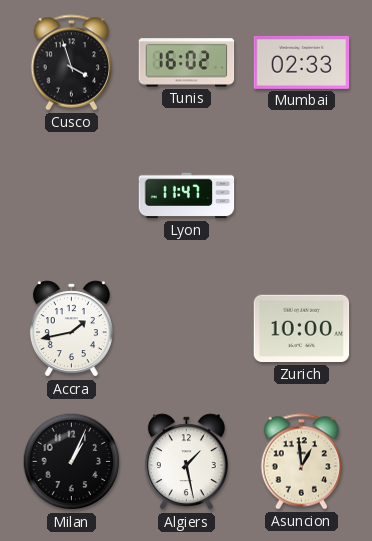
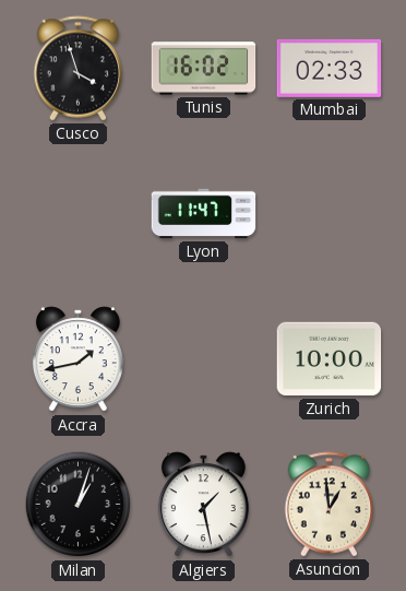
Milan: 1:04 -> 1:03 (79, 505)
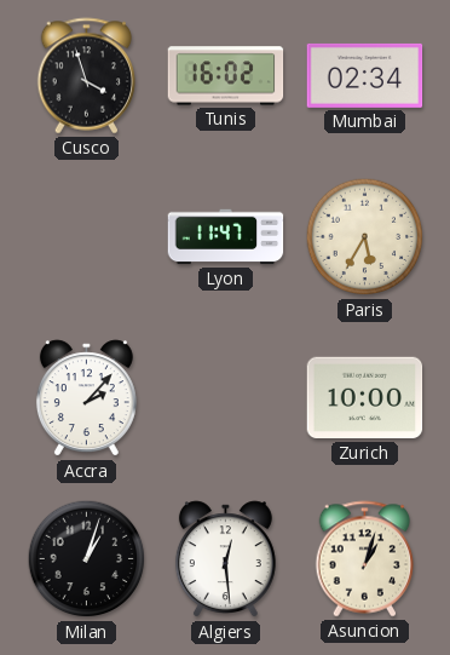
Mumbai: 02:33 -> 02:34 (365, 75)
Paris: none -> 5:35 (365, 237)
Accra: 1:43 -> 2:07 (86, 398)
Algiers: 1:28 -> 12:29 (225, 559)
Asuncion: 12:59 -> 1:03 (365, 559)
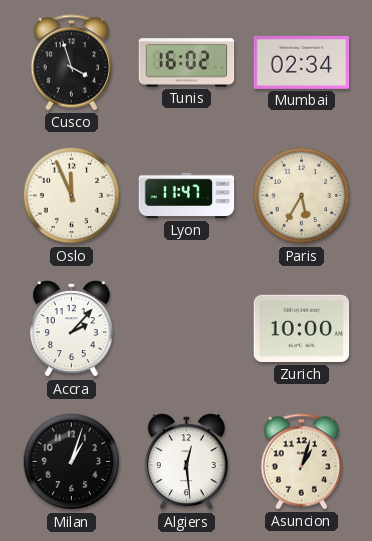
Oslo: none -> 11:56 (72, 196)
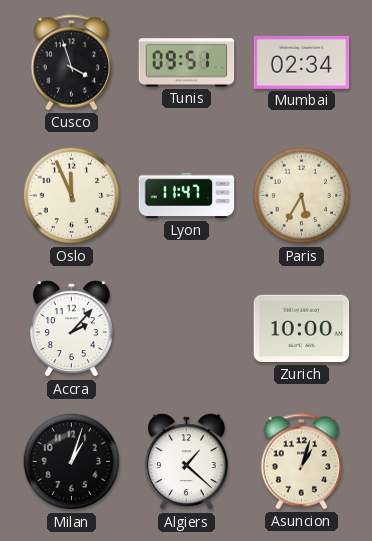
Tunis: 16:02 -> 09:51 (187, 63)
Algiers: 12:29 -> 1:22 (186, 462)
